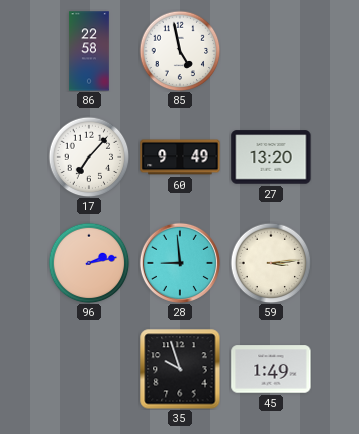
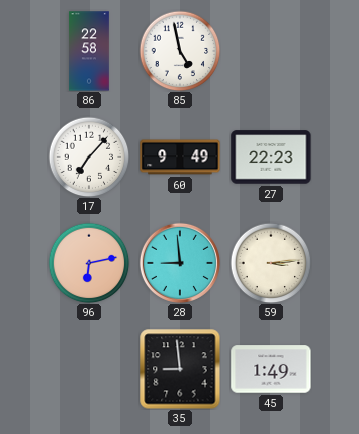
27: 13:20 -> 22:23 (271, 157)
96: 2:13 -> 6:13 (89, 263)
35: 9:57 -> 8:59 (180, 369)
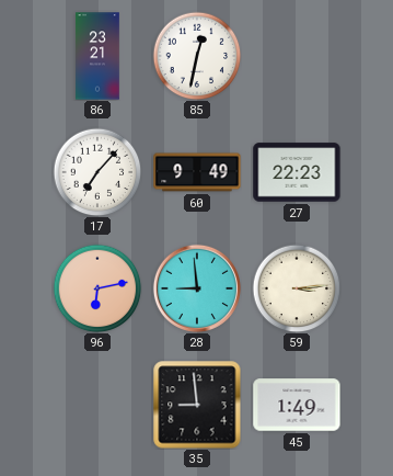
86: 22:58 -> 23:21 (97, 56)
85: 4:58 -> 12:32 (197, 56)
